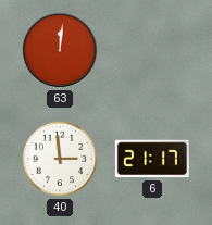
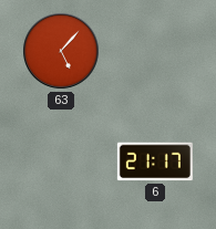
63: 12:01 -> 5:07 (61, 51)
40: 2:59 -> none (60, 159)
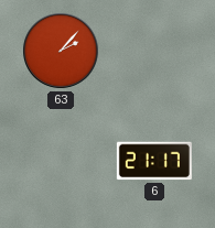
63: 5:07 -> 2:07 (61, 51)
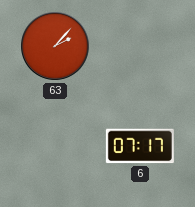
6: 21:17 -> 07:17 (140, 146)
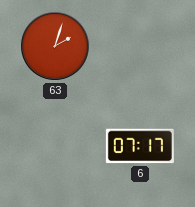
63: 2:07 -> 2:03 (55, 46)
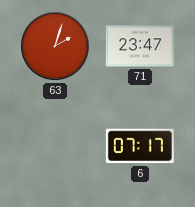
71: none -> 23:47 (140, 46)
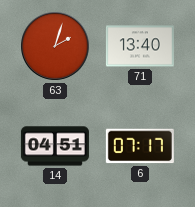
71: 23:47 -> 13:40 (140, 46)
14: none -> 04:51 (55, 146)
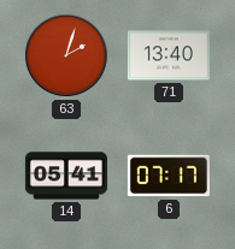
14: 04:51 -> 05:41 (66, 176)
